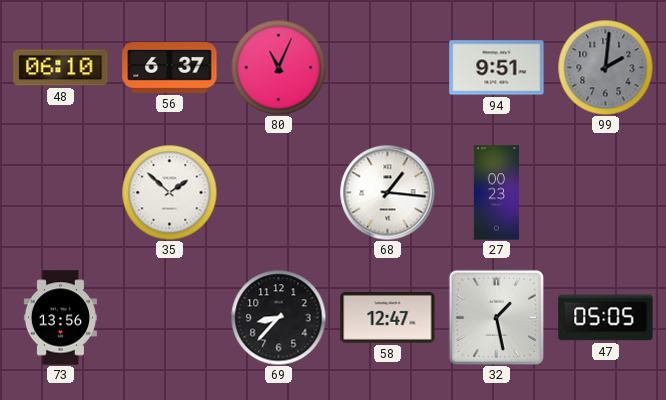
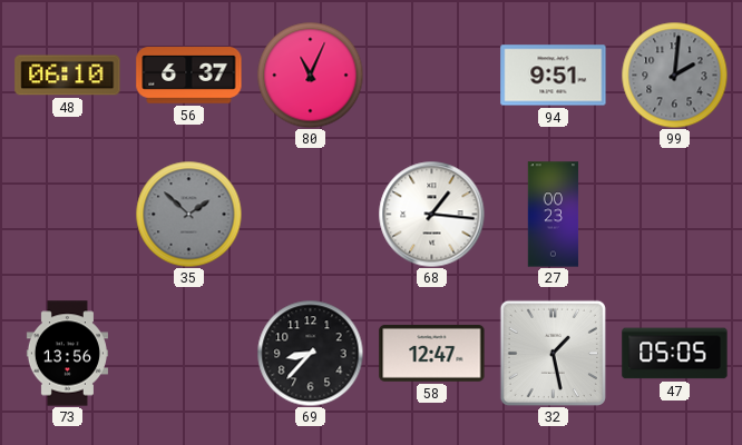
35 dial: white -> grey (188, 214)
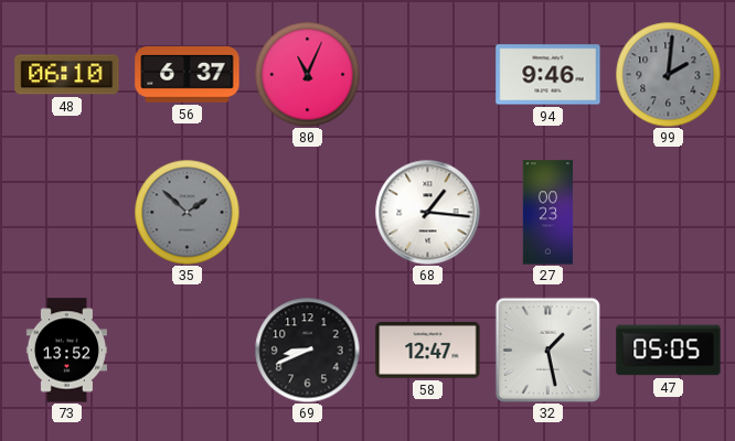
94: 9:51 -> 9:46 (548, 75)
73: 13:56 -> 13:52 (66, 351)
69: 8:37 -> 8:41 (307, 349)
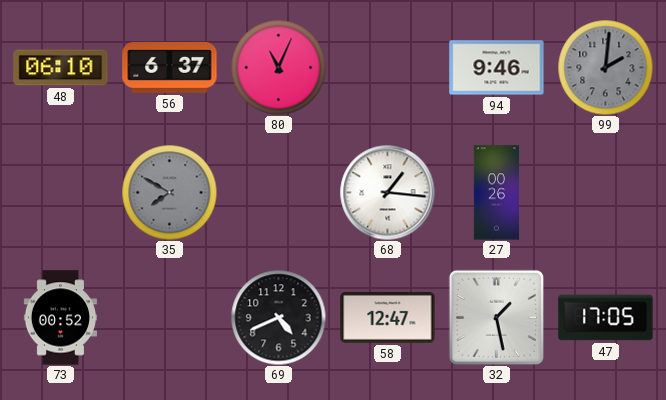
35: 1:52 -> 7:50 (169, 192)
27: 00:23 -> 00:26 (497, 193)
73: 13:52 -> 00:52 (60, 318)
69: 8:41 -> 4:41 (278, 317)
47: 05:05 -> 17:05 (606, 318)
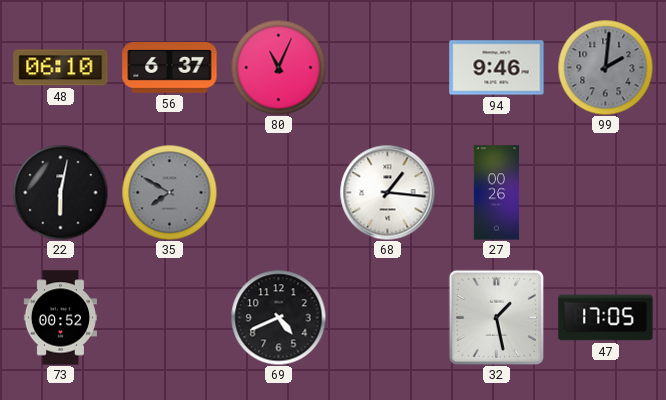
22: none -> 6:02 (60, 192)
58: 12:47 -> none (388, 317)
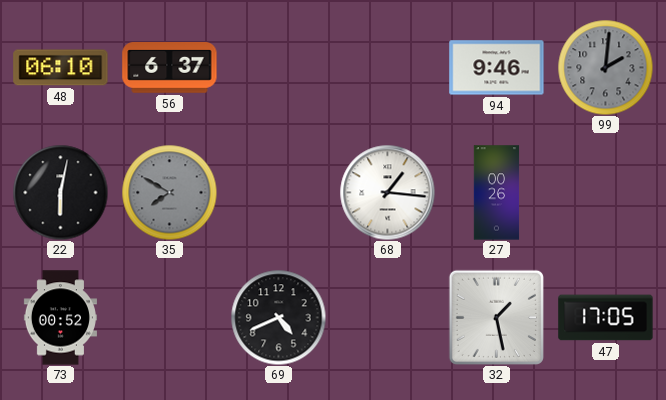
80: 11:04 -> none (278, 67)
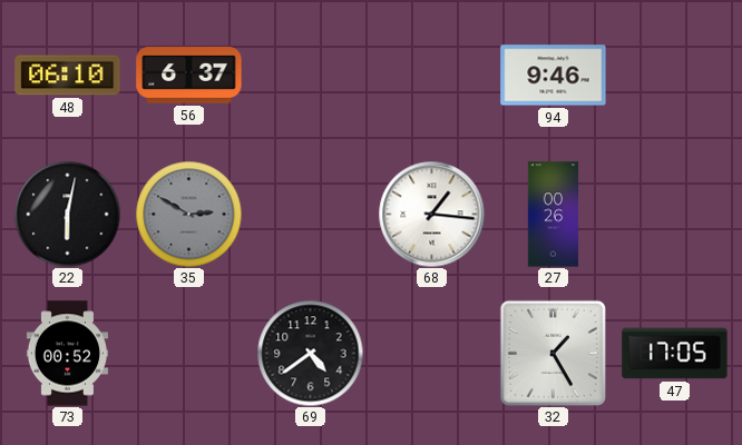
99: 2:01 -> none (605, 67)
35: 7:50 -> 2:50 (188, 214)
69: 4:41 -> 4:39 (310, 353)
32: 1:28 -> 1:25 (553, 353)
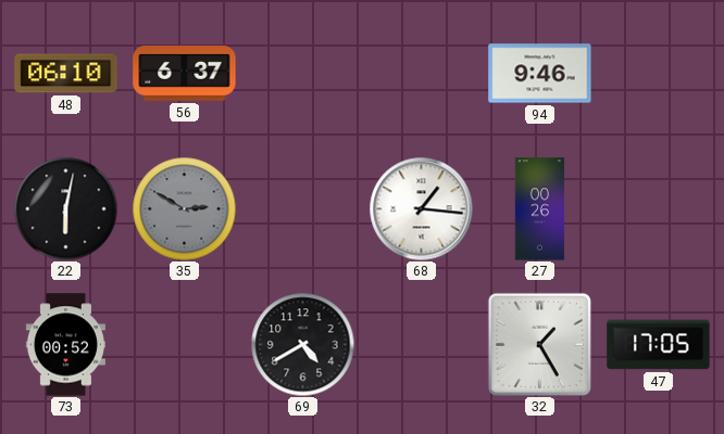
69: 4:39 -> 4:40 (302, 344)
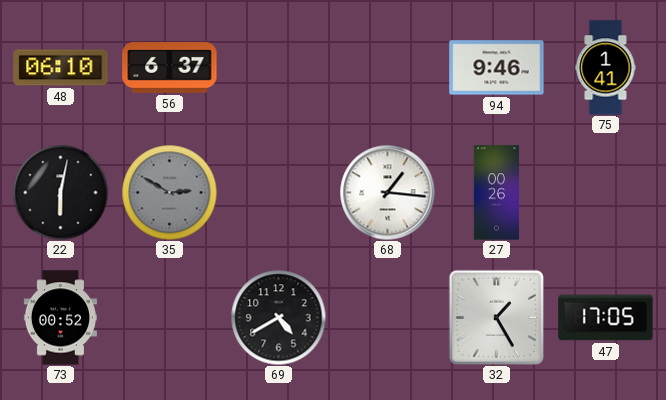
75: none -> 1:41 (606, 68)
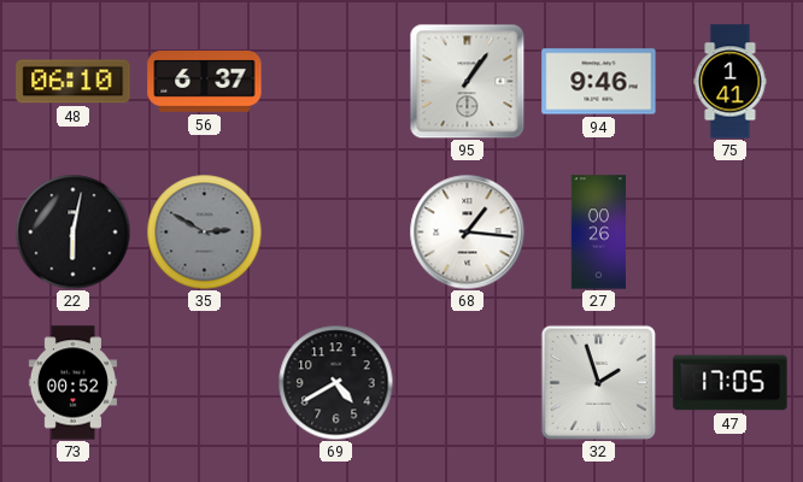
95: none -> 1:06 (467, 81)
32: 1:25 -> 1:57 (598, 382)
